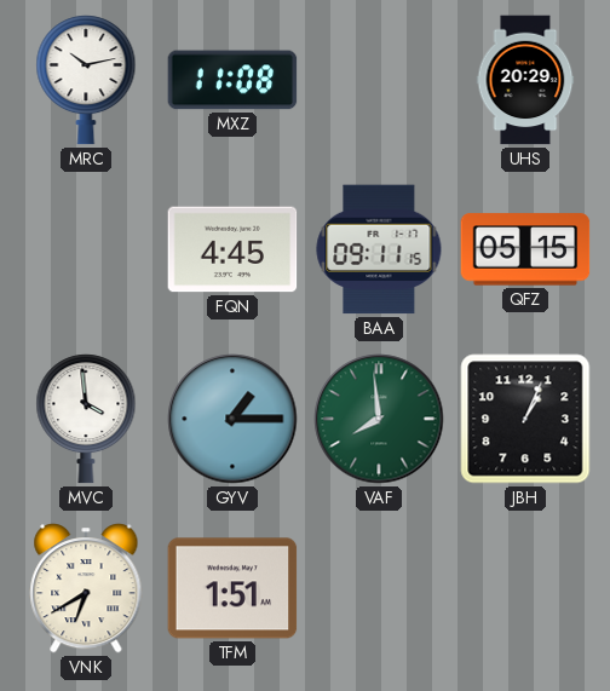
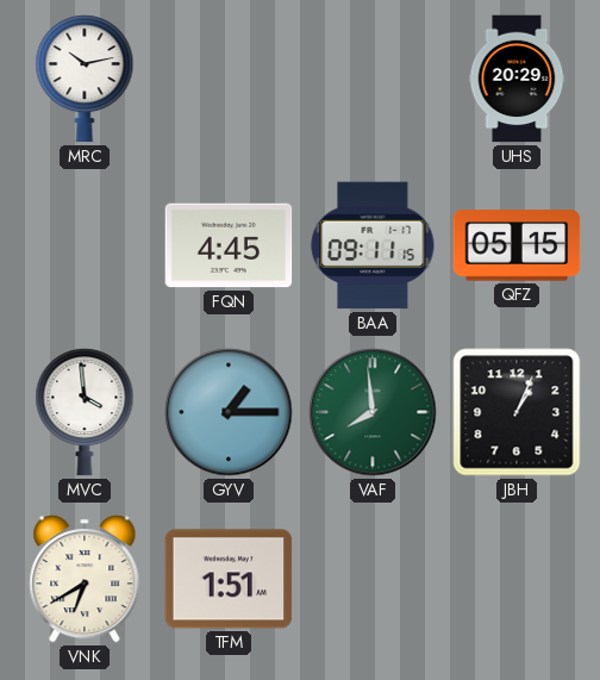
MXZ: 11:08 -> none (232, 80)
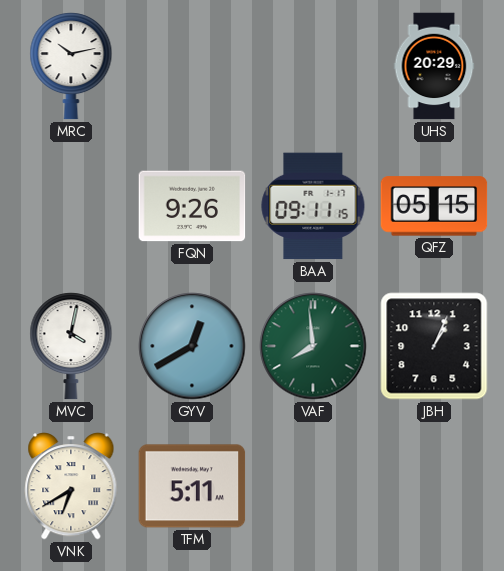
FQN: 4:45 -> 9:26 (192, 206)
MVC: 3:59 -> 4:02 (71, 346)
GYV: 1:15 -> 12:40 (192, 346)
TFM: 1:51 -> 5:11 (192, 486)
